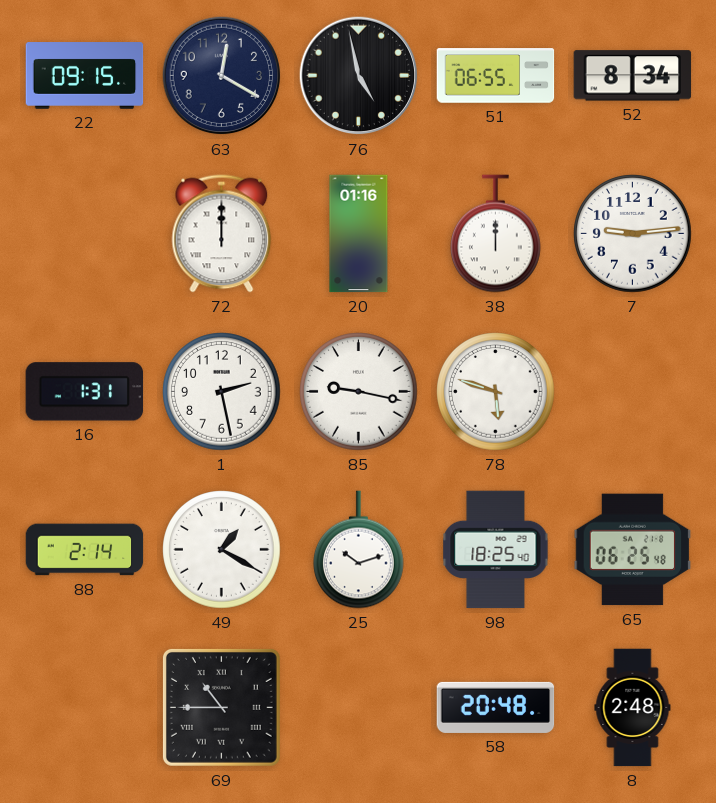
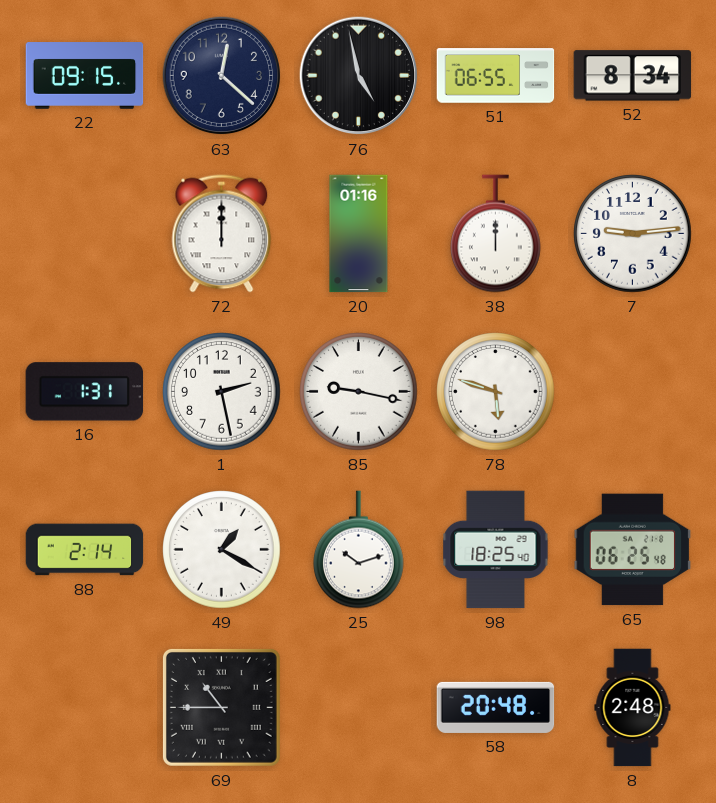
63: 12:20 -> 12:22 (222, 76)
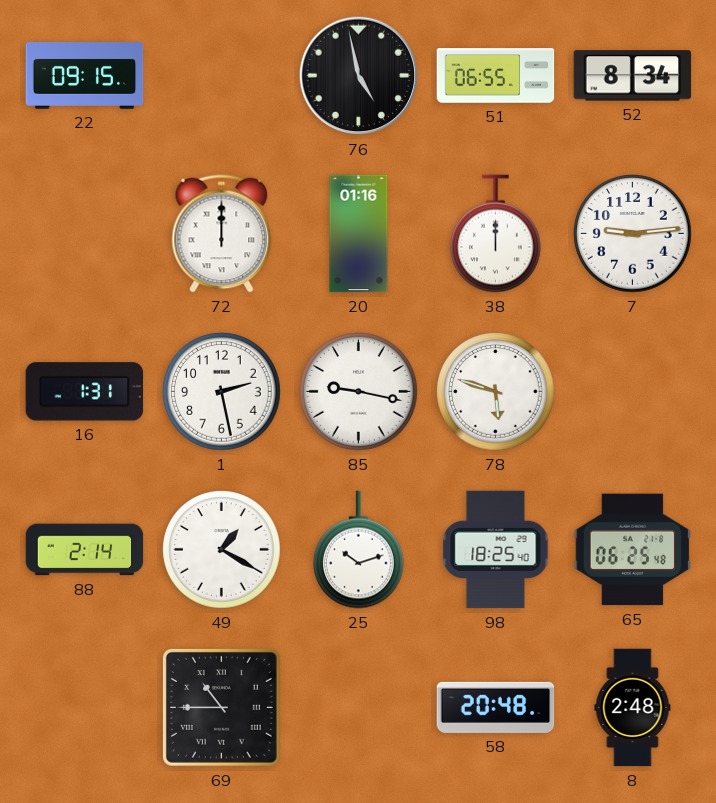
63: 12:22 -> none (222, 76)
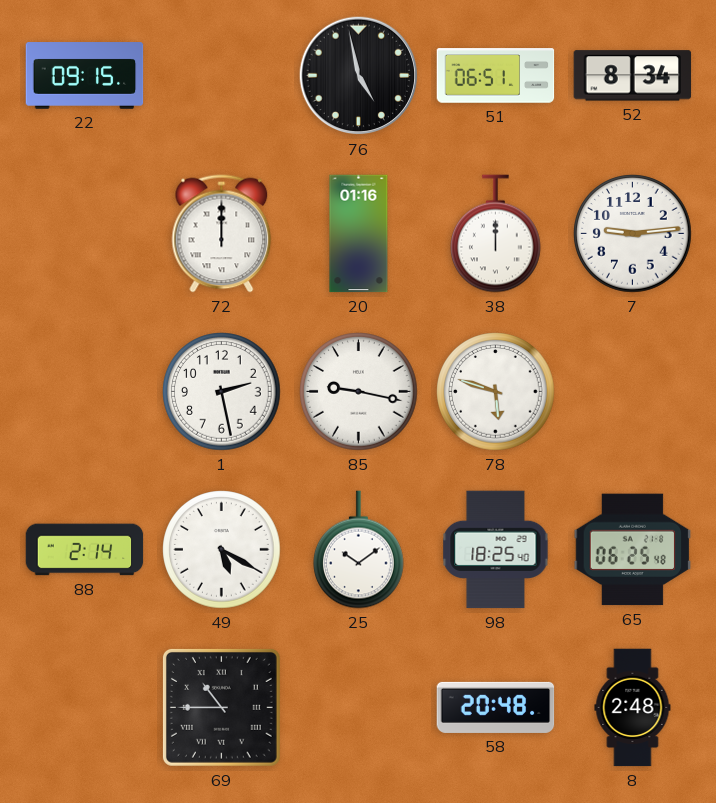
51: 06:55 -> 06:51 (496, 76)
16: 1:31 -> none (85, 392)
49: 1:20 -> 5:20 (222, 550)
25: 10:12 -> 10:09 (359, 550)
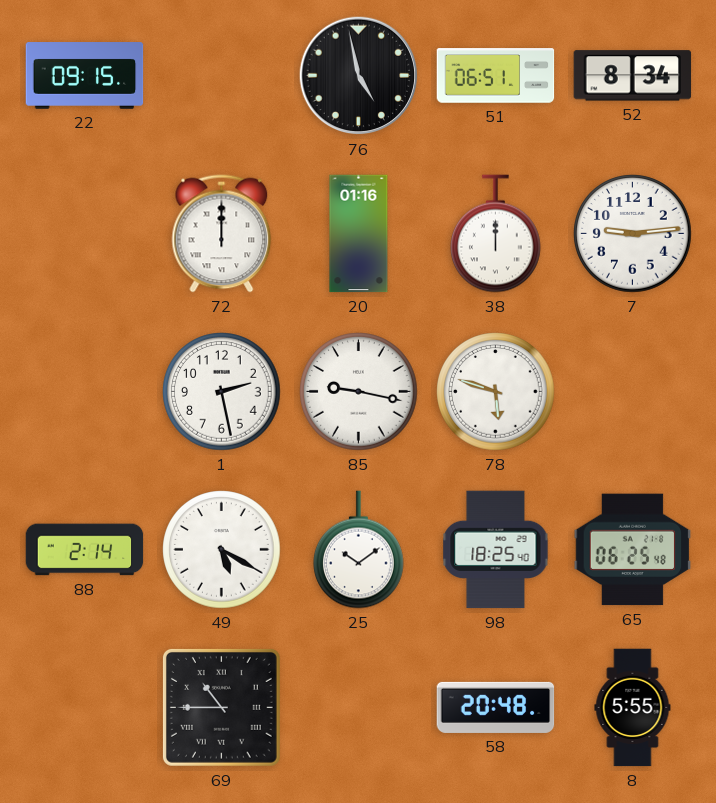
8: 2:48 -> 5:55 (633, 708)
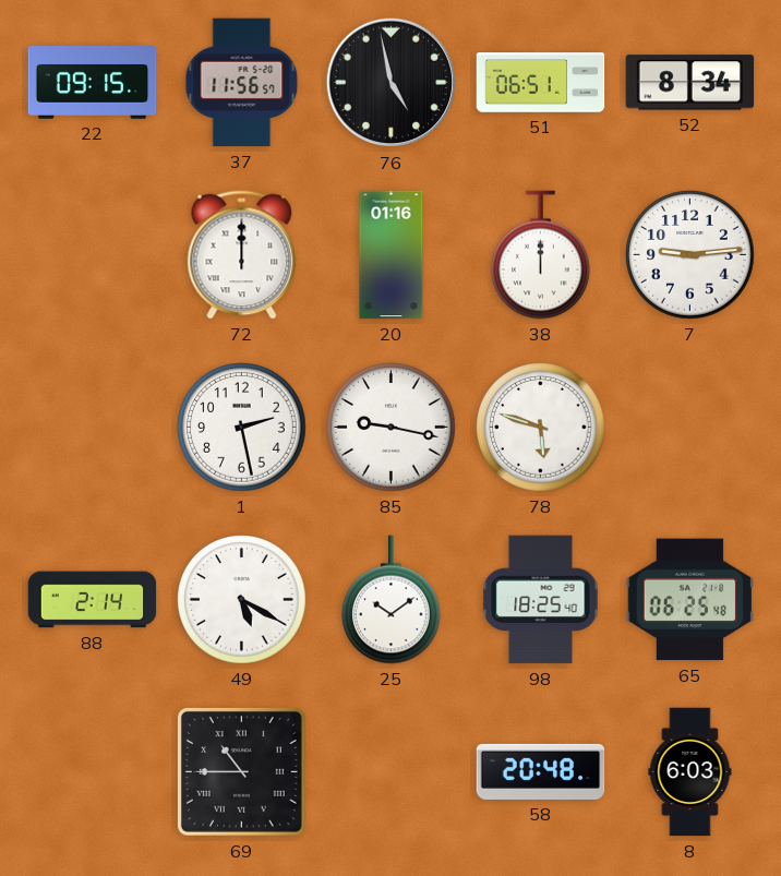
37: none -> 11:56 (242, 83)
8: 5:55 -> 6:03 (690, 772)
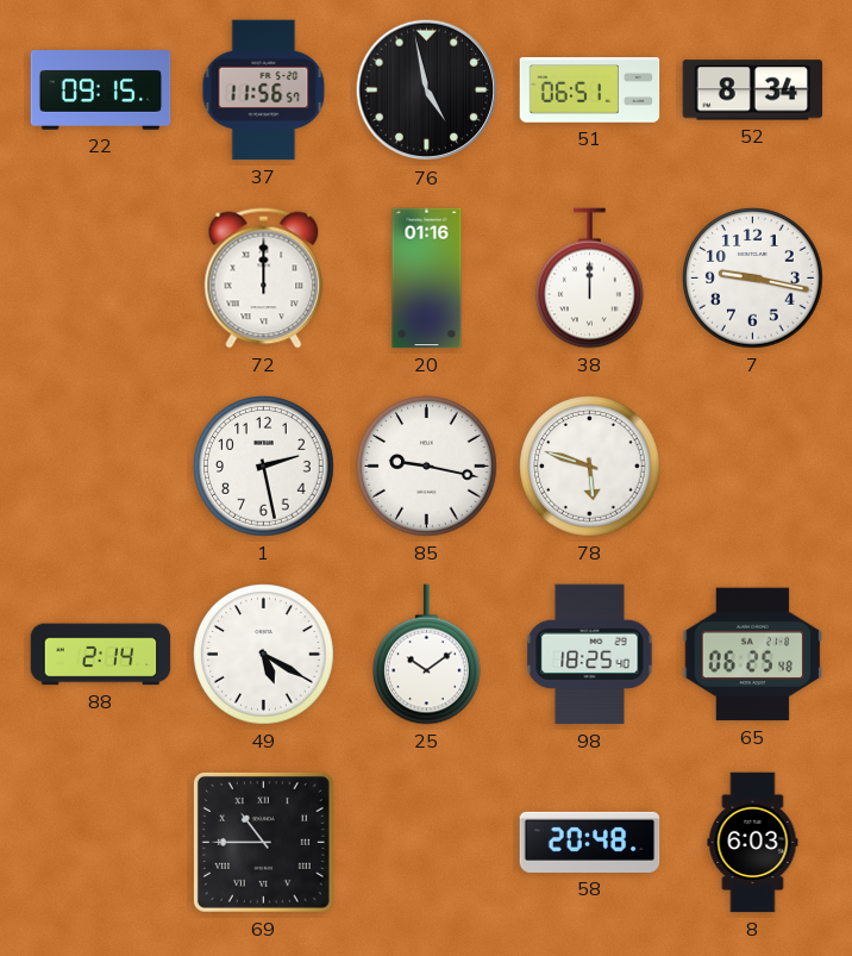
7: 9:14 -> 9:17 (753, 279)
